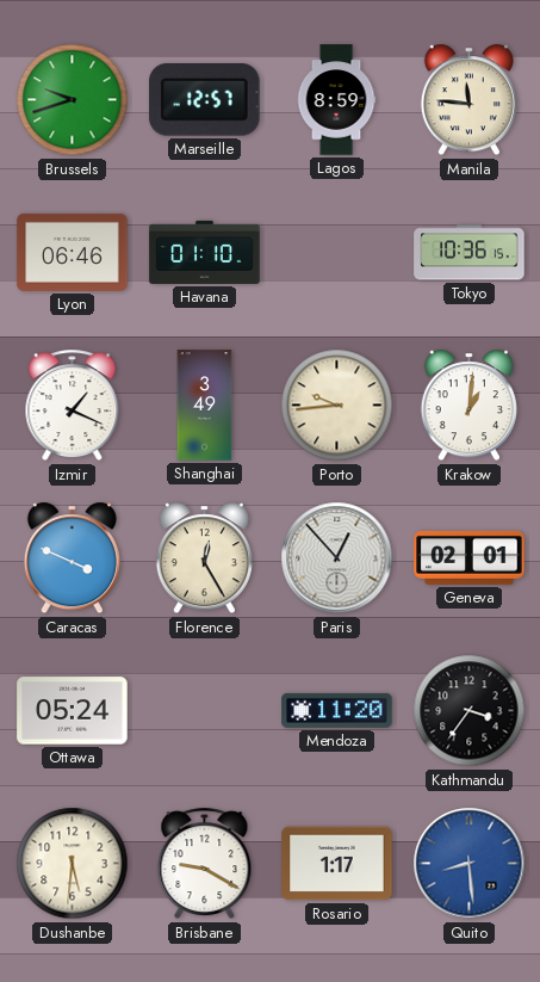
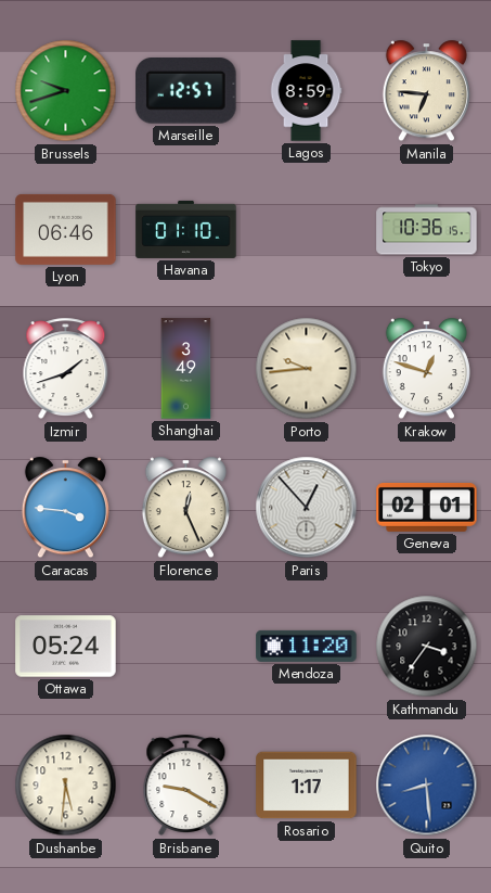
Manila: 11:46 -> 6:46 (426, 91)
Izmir: 1:19 -> 1:42 (66, 369)
Krakow: 1:01 -> 12:48 (426, 369)
Caracas: 3:49 -> 3:46 (65, 508)
Florence: 12:25 -> 12:26 (185, 508)
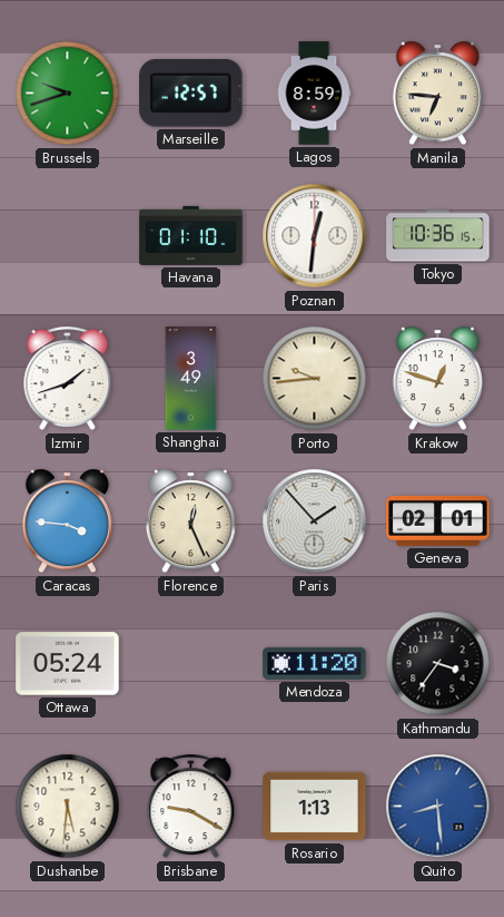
Lyon: 06:46 -> none (66, 229)
Poznan: none -> 12:31 (315, 236)
Paris: 12:53 -> 1:53 (315, 521)
Rosario: 1:17 -> 1:13 (315, 807)
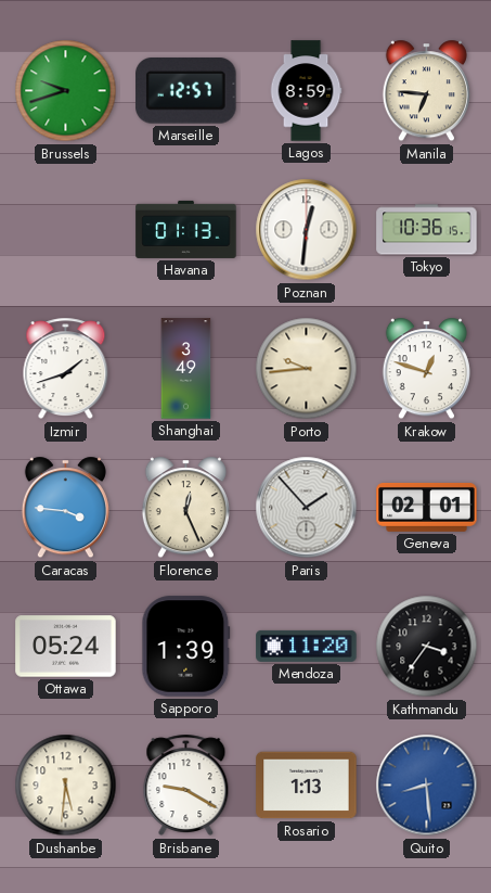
Havana: 01:10 -> 01:13 (186, 229)
Sapporo: none -> 1:39 (186, 647)
